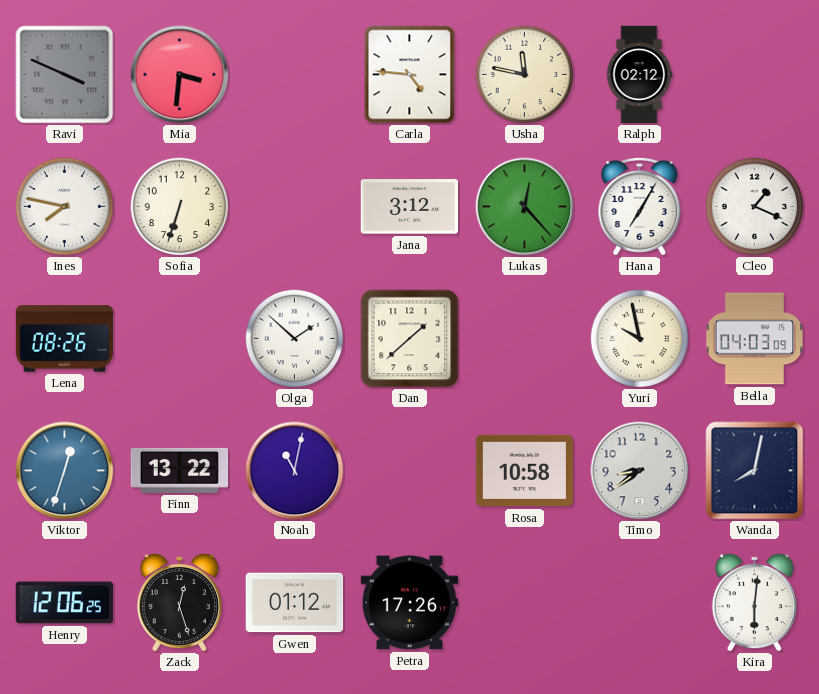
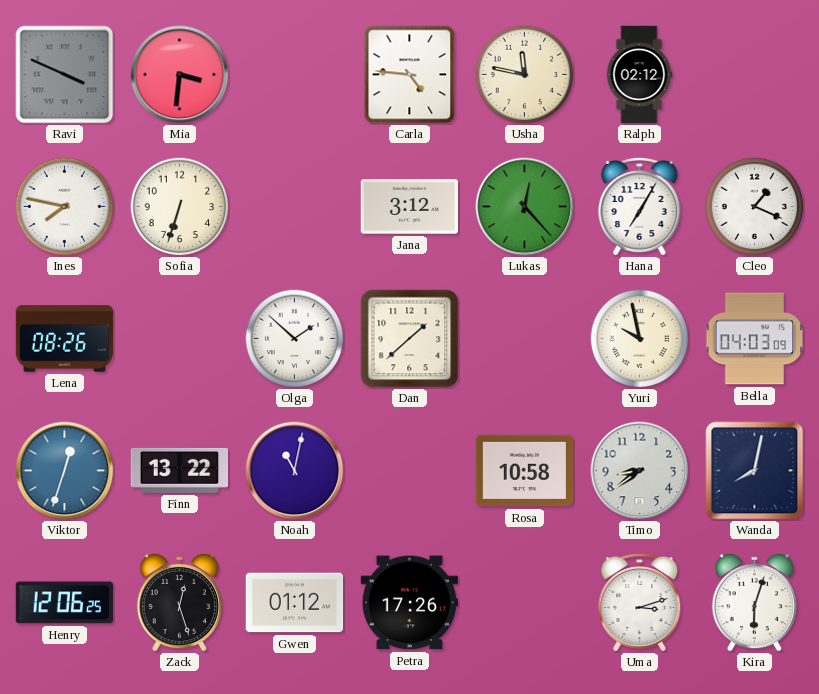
Uma: none -> 3:12 (640, 603)
Kira: 6:01 -> 6:03 (754, 602)
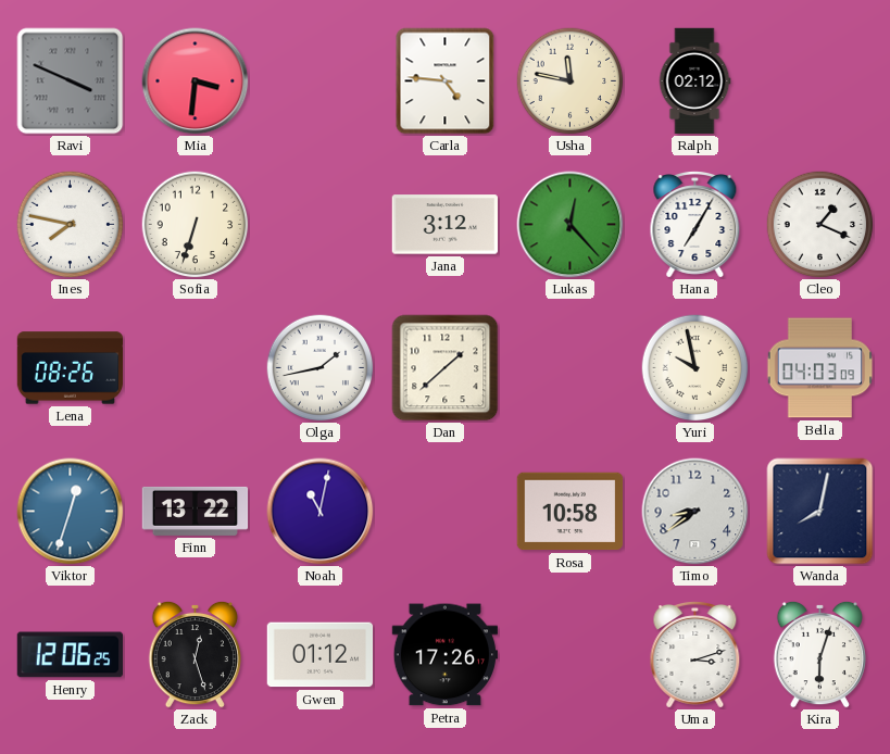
Olga: 1:52 -> 1:43 (321, 368)
